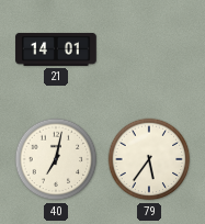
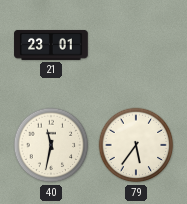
21: 14:01 -> 23:01 (51, 45)
40: 7:02 -> 11:32 (51, 145)
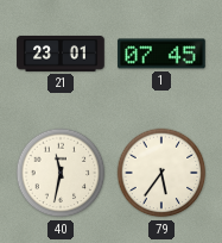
1: none -> 07:45 (161, 54)
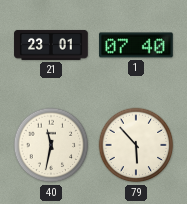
1: 07:45 -> 07:40 (136, 45)
79: 5:36 -> 5:53 (136, 145)
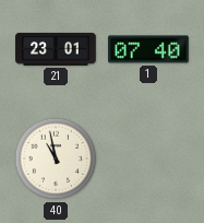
40: 11:32 -> 10:58 (56, 159)
79: 5:53 -> none (136, 145)
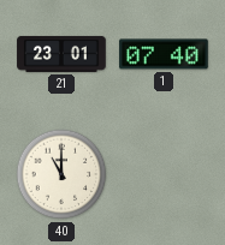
40: 10:58 -> 11:00 (61, 174)
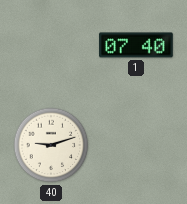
21: 23:01 -> none (61, 54)
40: 11:00 -> 9:12 (51, 145)
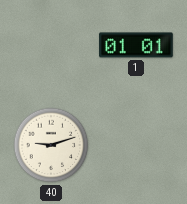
1: 07:40 -> 01:01 (136, 45)
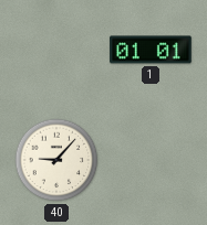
40: 9:12 -> 9:07 (56, 160)
